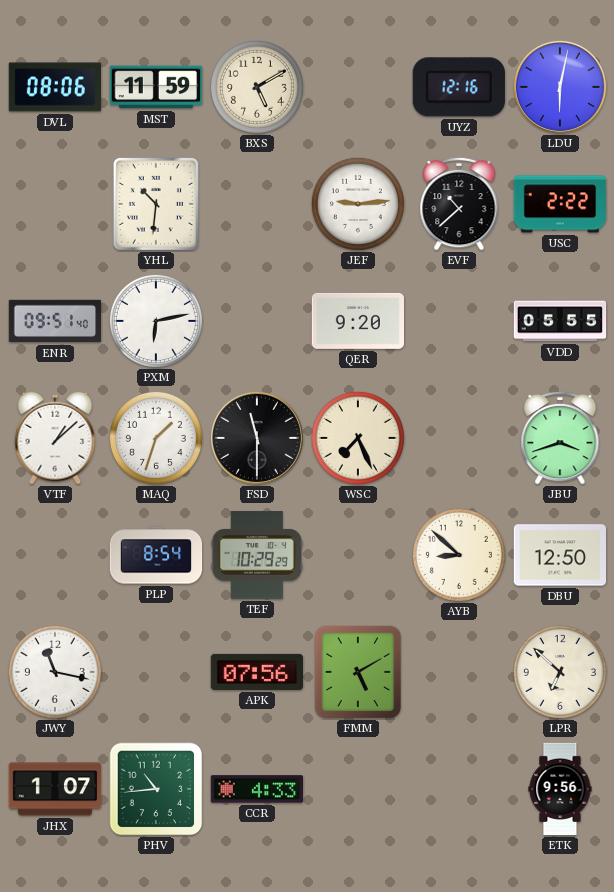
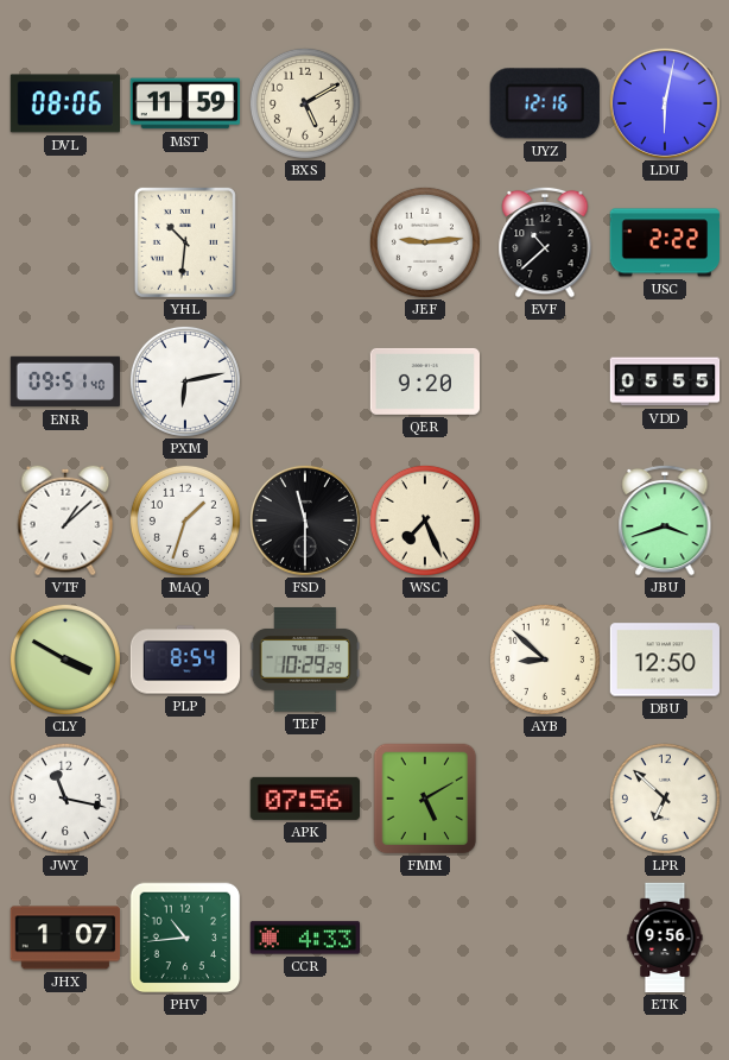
CLY: none -> 3:50 (65, 660)
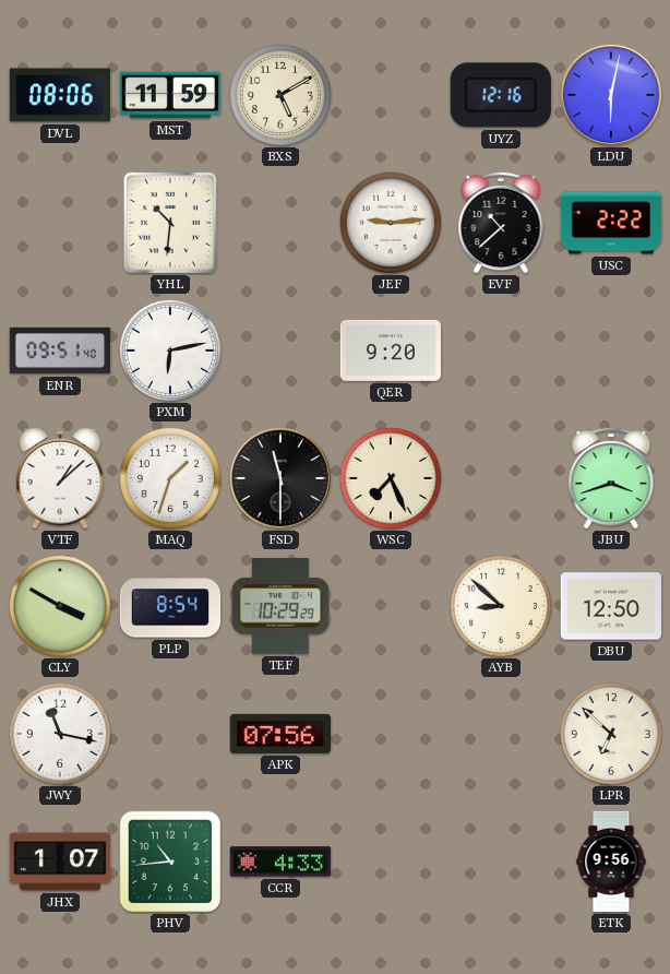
VDD: 05:55 -> none (665, 381)
FMM: 5:10 -> none (425, 799)
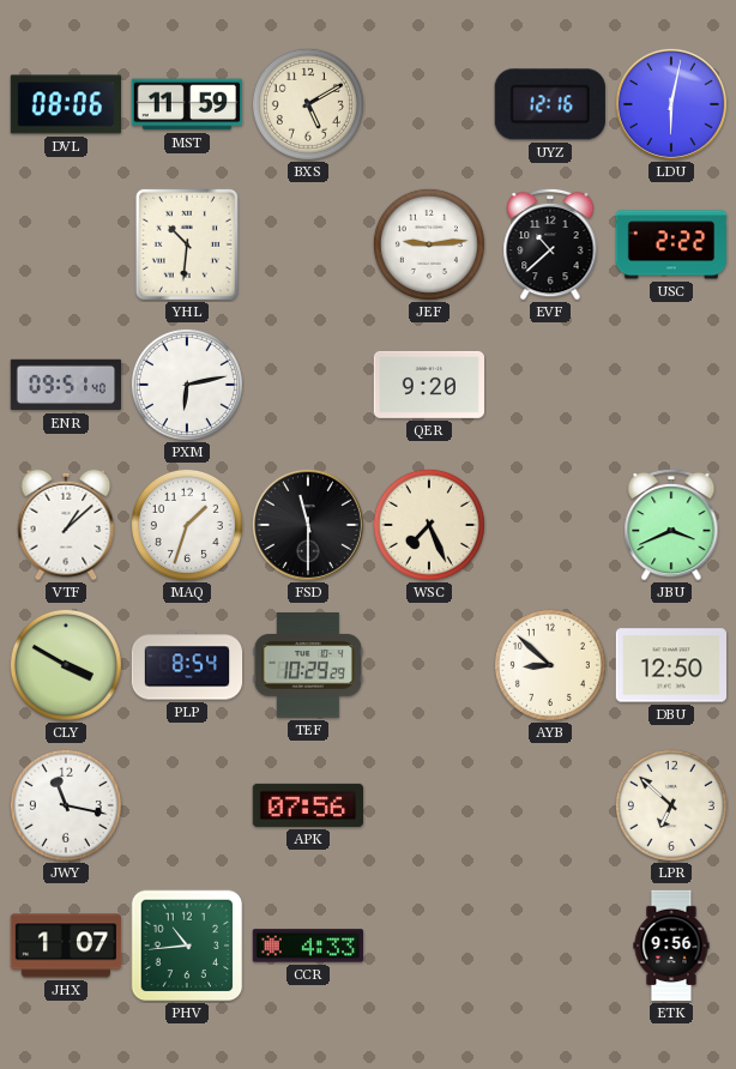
JBU: 3:42 -> 3:41 (671, 525)
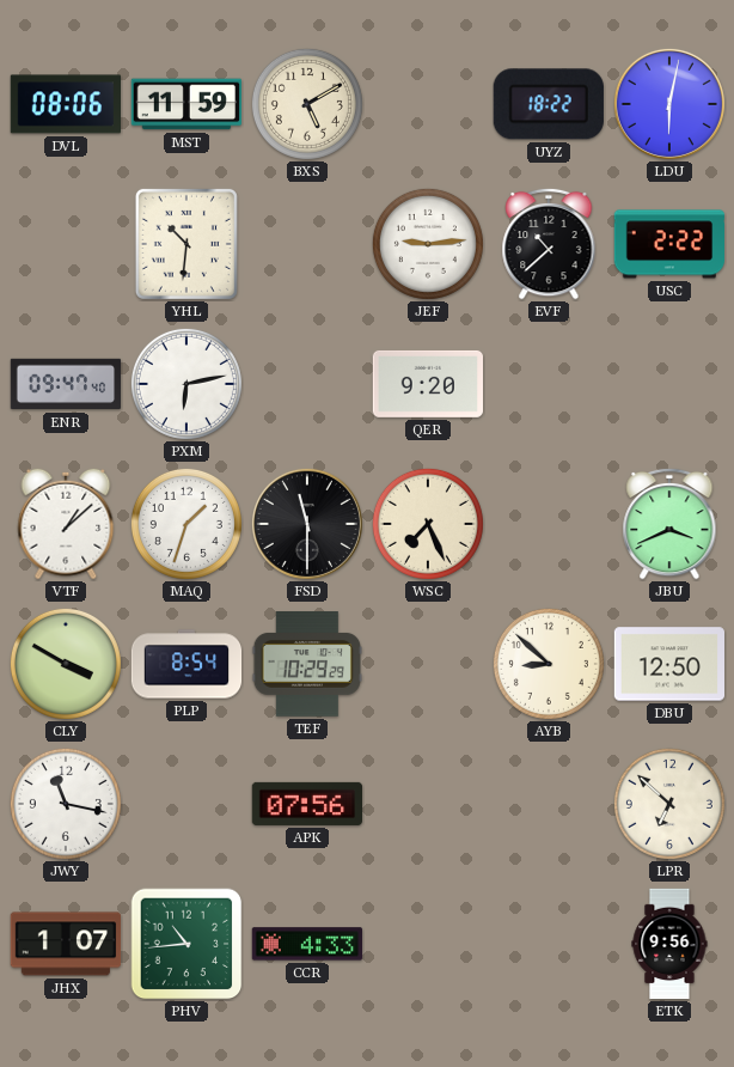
UYZ: 12:16 -> 18:22 (549, 104)
ENR: 09:51 -> 09:47 (66, 384)
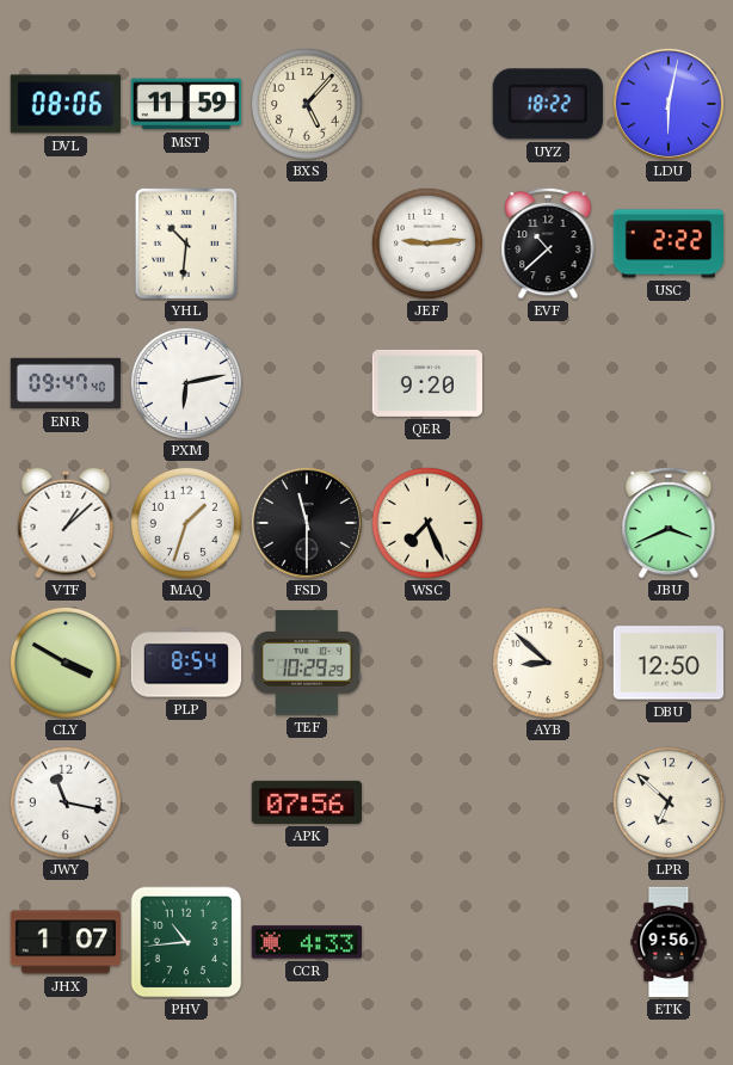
BXS: 5:10 -> 5:07 (307, 104)
